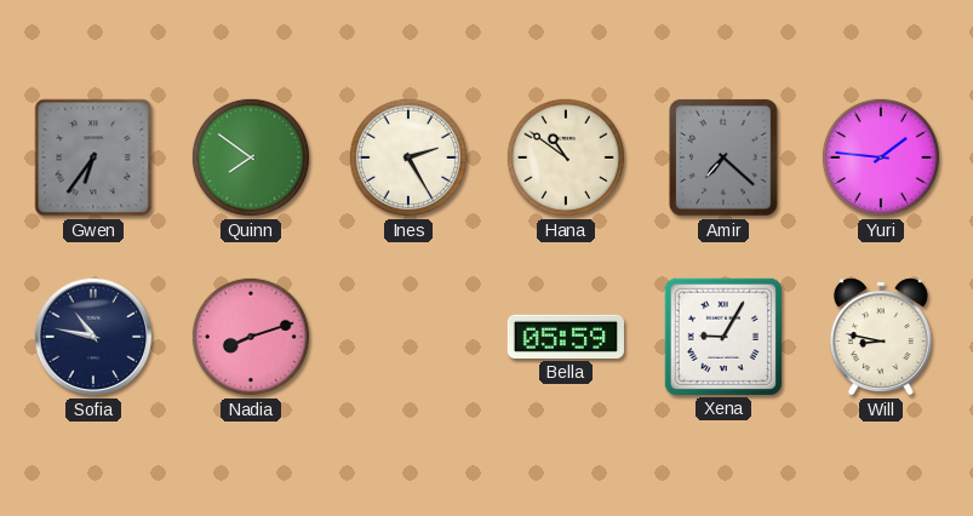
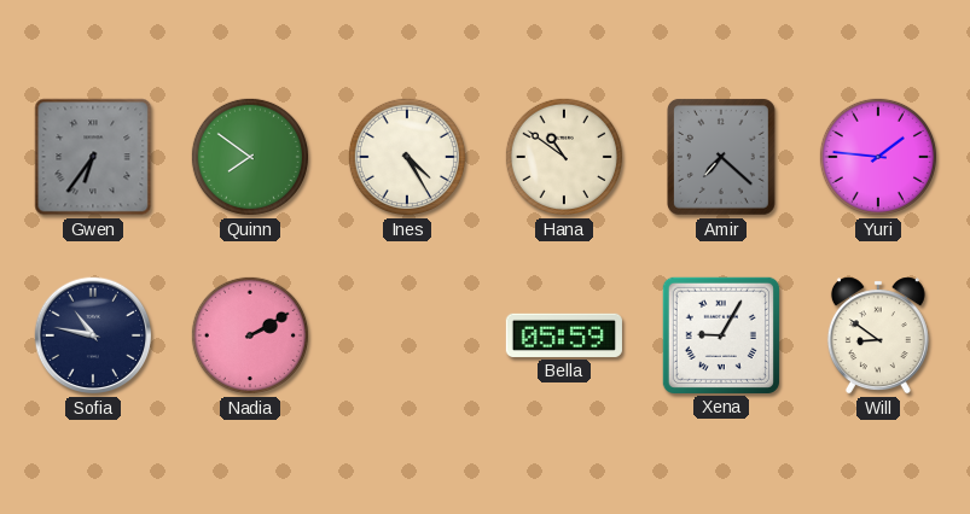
Ines: 2:25 -> 4:25 (407, 157)
Nadia: 8:12 -> 2:10 (250, 335)
Will: 8:47 -> 8:51 (878, 335)
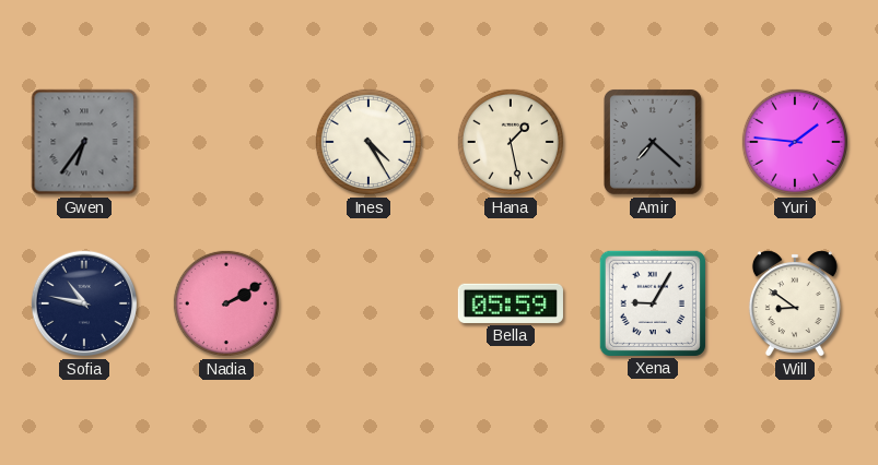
Quinn: 7:51 -> none (250, 157)
Hana: 10:51 -> 1:28 (511, 142)
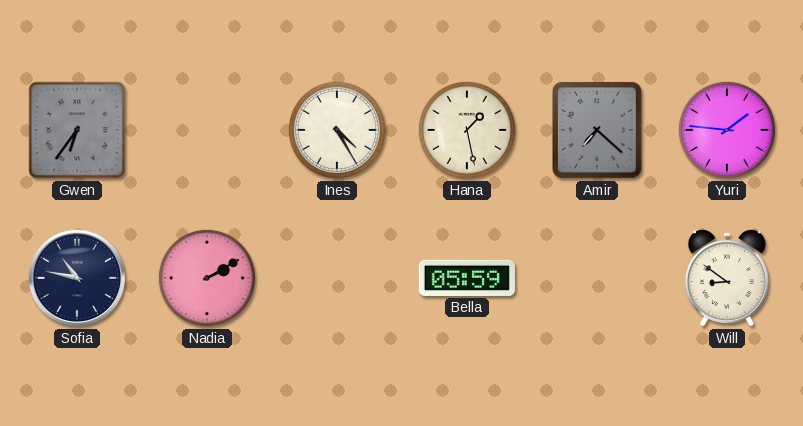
Xena: 9:05 -> none (653, 303)
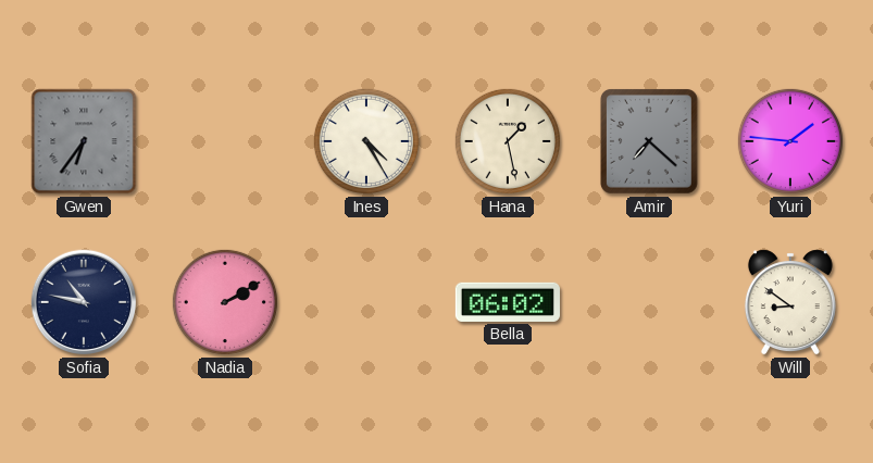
Bella: 05:59 -> 06:02 (508, 302)
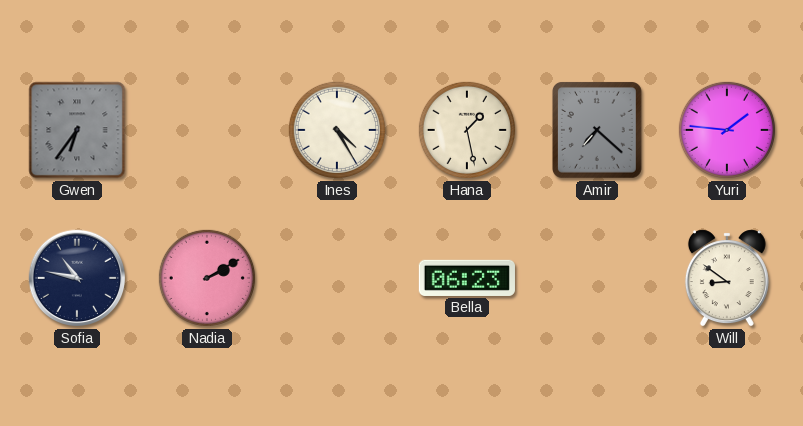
Bella: 06:02 -> 06:23 (467, 278)
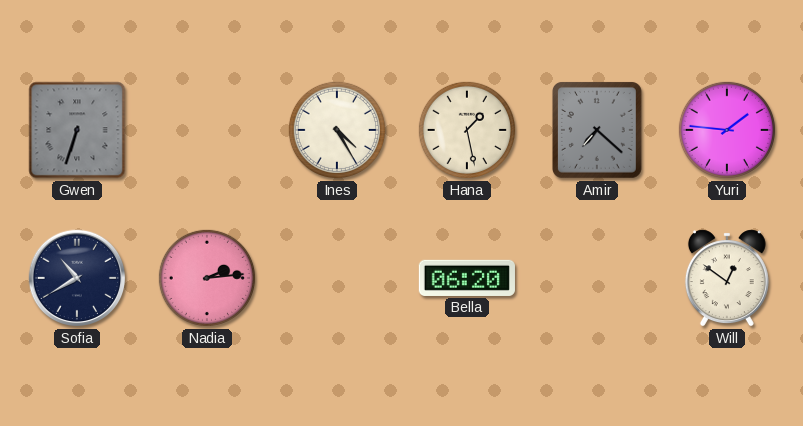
Gwen: 6:36 -> 6:33 (77, 130)
Sofia: 10:47 -> 10:40 (77, 278)
Nadia: 2:10 -> 2:14 (207, 278)
Bella: 06:23 -> 06:20 (467, 278)
Will: 8:51 -> 12:51 (727, 278)
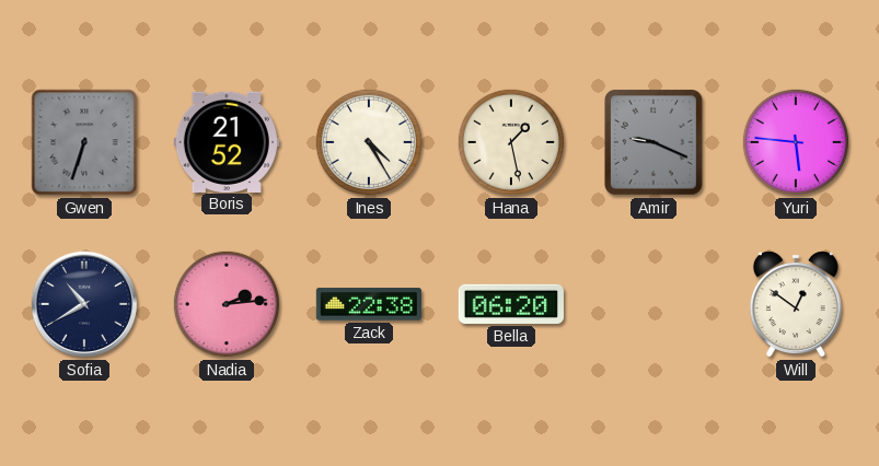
Boris: none -> 21:52 (227, 141)
Amir: 7:22 -> 9:19 (654, 142)
Yuri: 1:46 -> 5:46 (796, 142)
Zack: none -> 22:38 (369, 304)
